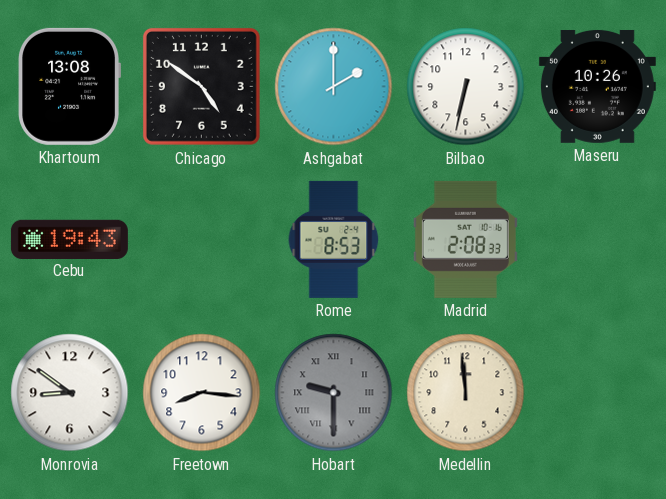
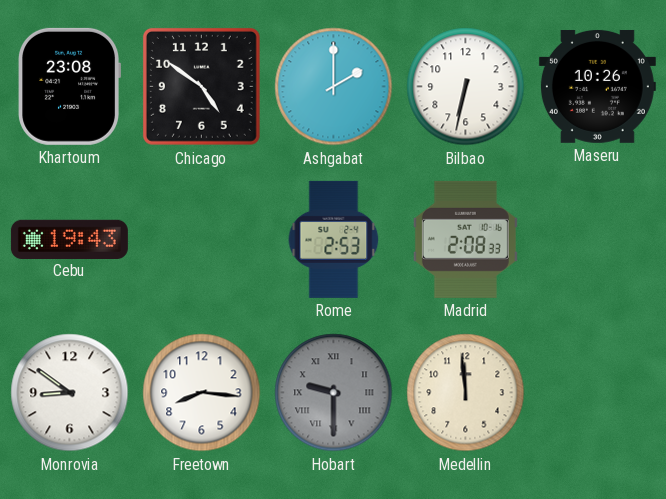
Khartoum: 13:08 -> 23:08 (69, 86)
Rome: 8:53 -> 2:53 (334, 239)
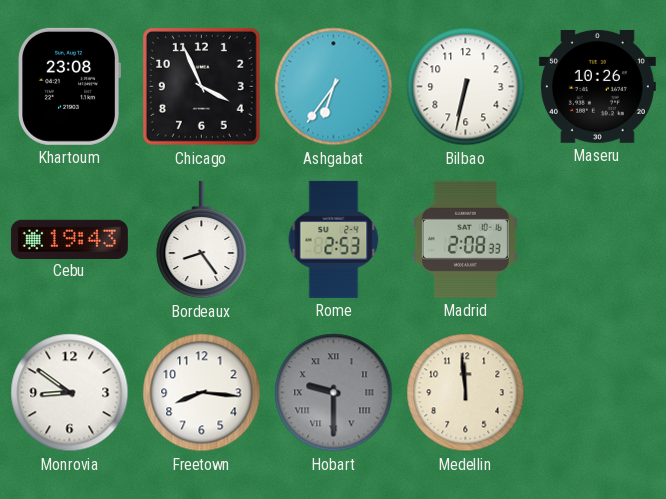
Chicago: 4:51 -> 3:56 (201, 86)
Ashgabat: 2:00 -> 6:36 (334, 87)
Bordeaux: none -> 8:24 (202, 240)
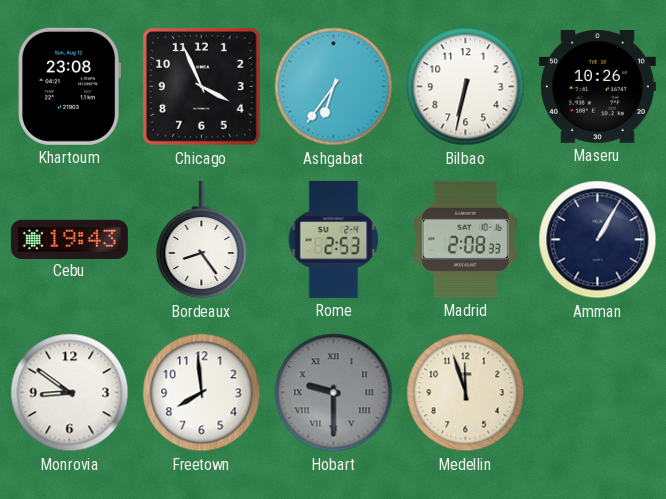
Amman: none -> 1:05 (598, 240)
Freetown: 8:16 -> 7:59 (202, 393)
Medellin: 11:59 -> 11:57 (466, 393)
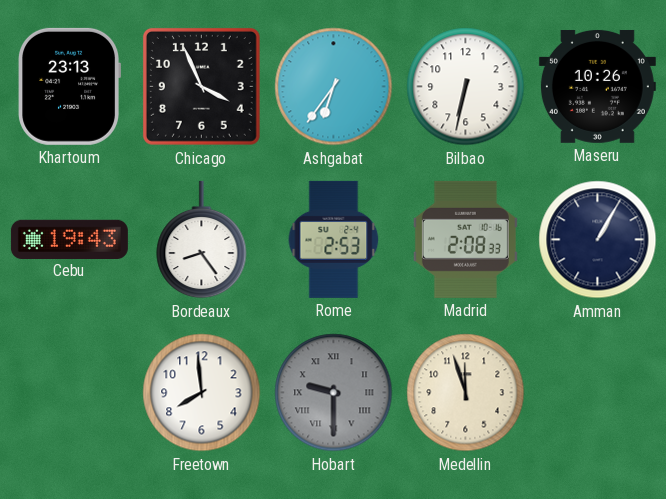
Khartoum: 23:08 -> 23:13 (69, 86)
Monrovia: 8:51 -> none (70, 393)
